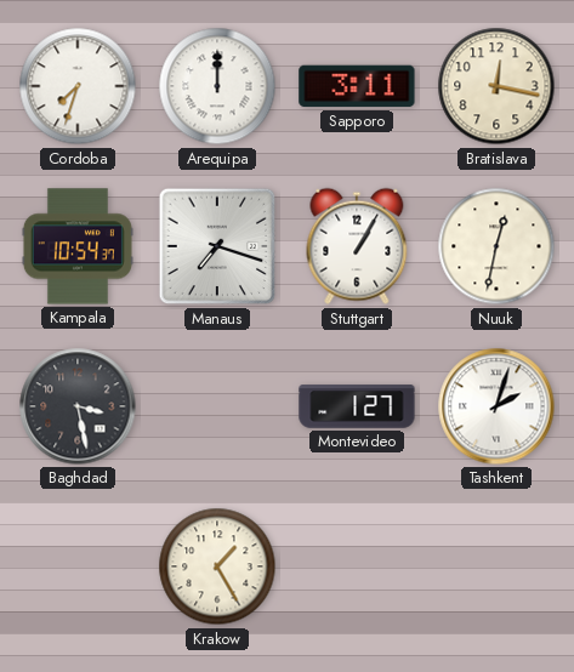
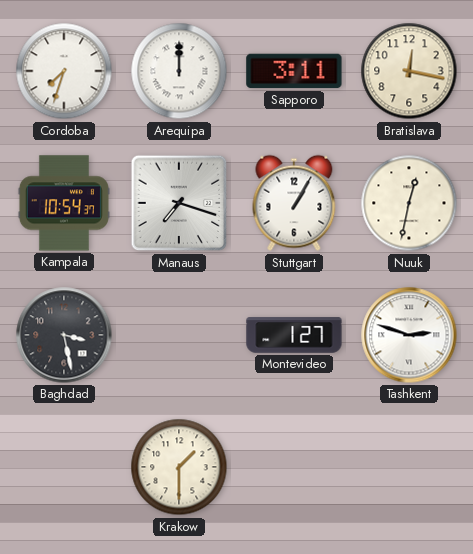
Tashkent: 2:03 -> 2:48 (409, 335)
Krakow: 1:25 -> 1:30 (179, 467)
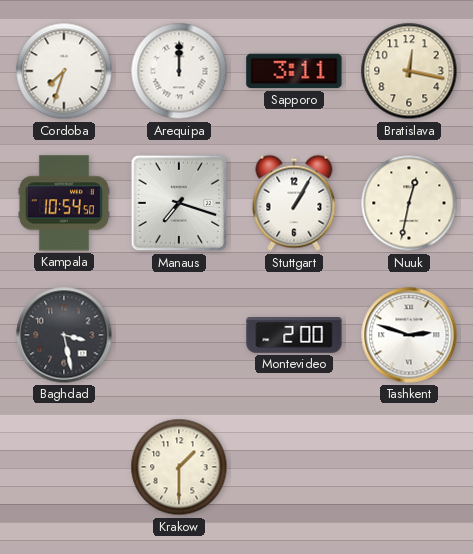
Kampala: 10:54:37 -> 10:54:50 (64, 203)
Montevideo: 1:27 -> 2:00 (294, 335)
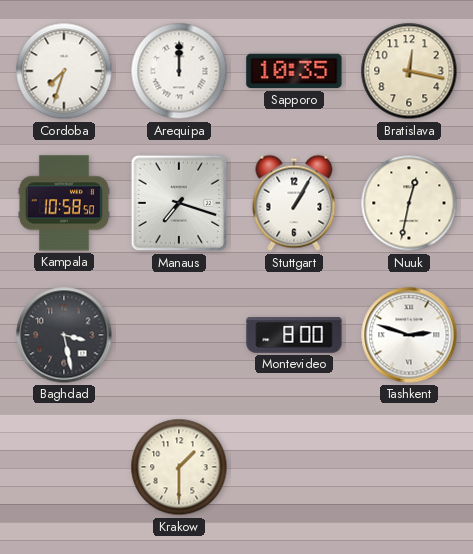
Sapporo: 3:11 -> 10:35 (294, 71)
Kampala: 10:54 -> 10:58 (64, 203)
Montevideo: 2:00 -> 8:00 (294, 335)
